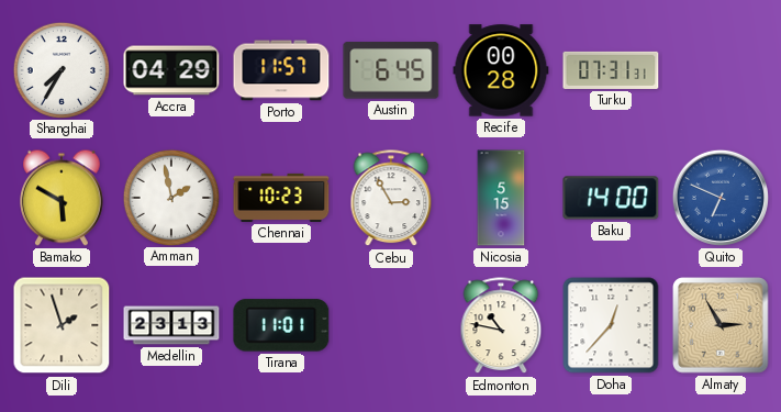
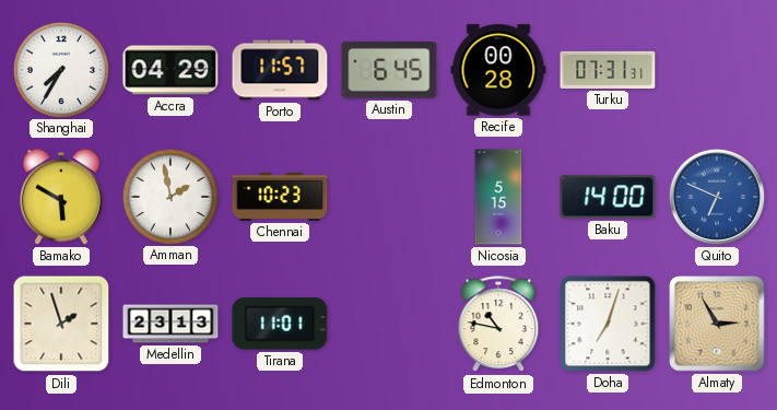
Cebu: 2:55 -> none (391, 199)
Doha: 12:37 -> 7:03 (608, 324)
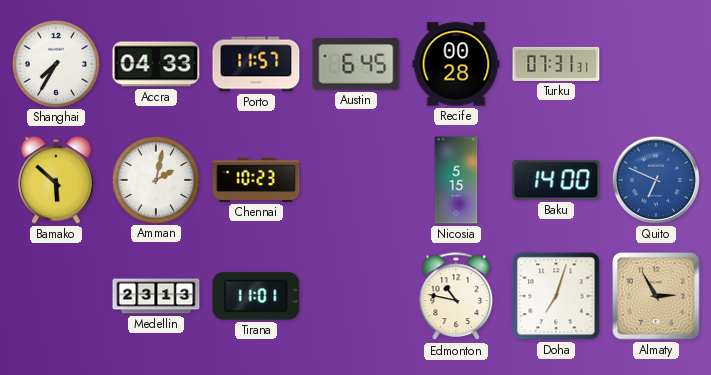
Accra: 04:29 -> 04:33 (156, 64)
Bamako: 5:50 -> 5:52 (57, 180)
Amman: 1:58 -> 2:02 (155, 179)
Dili: 1:57 -> none (61, 324)
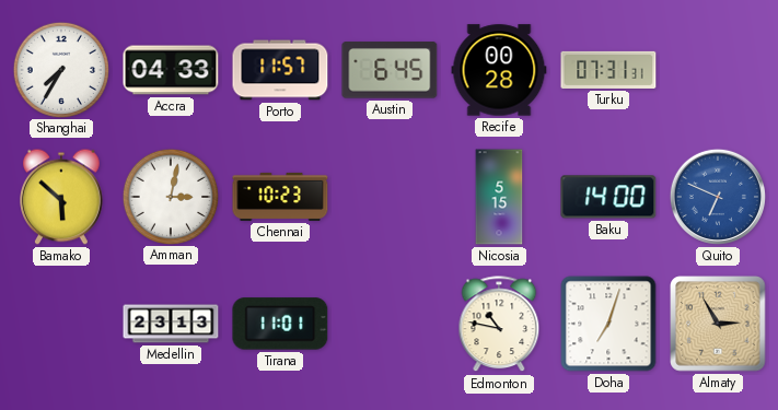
Amman: 2:02 -> 3:02 (170, 196)
